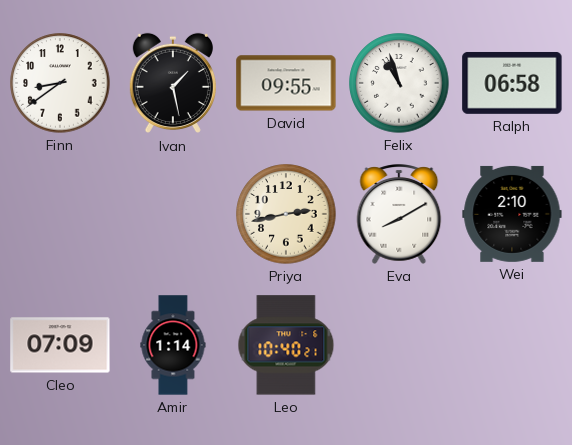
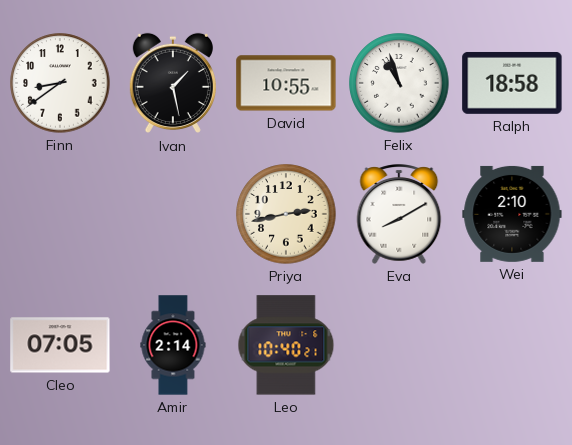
David: 09:55 -> 10:55 (286, 83)
Ralph: 06:58 -> 18:58 (512, 83)
Cleo: 07:09 -> 07:05 (60, 345)
Amir: 1:14 -> 2:14 (173, 345)
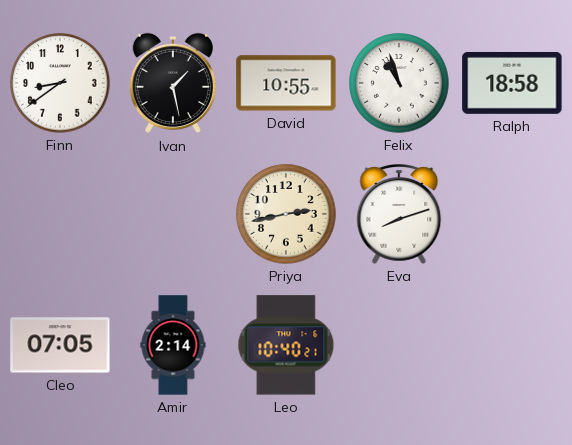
Eva: 8:10 -> 8:12 (399, 214)
Wei: 2:10 -> none (512, 214)
